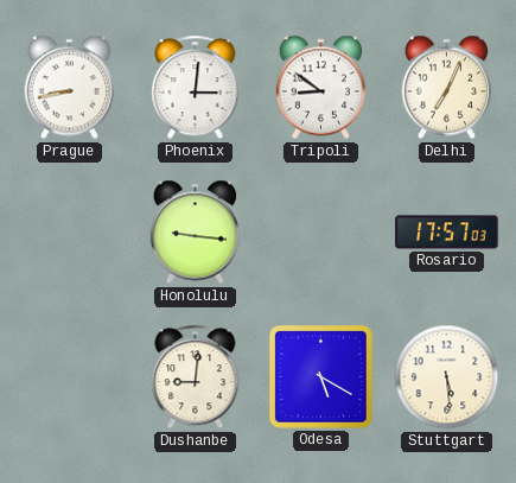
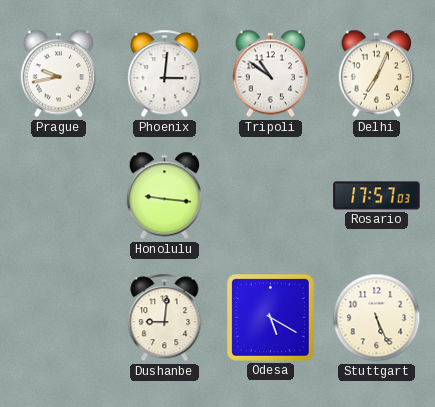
Prague: 8:43 -> 9:43 (58, 74)
Tripoli: 8:51 -> 10:51 (270, 74)
Stuttgart: 5:29 -> 5:26 (377, 318)
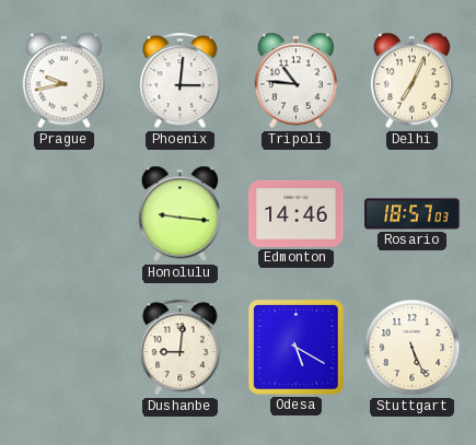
Tripoli: 10:51 -> 10:46 (295, 81)
Edmonton: none -> 14:46 (297, 213)
Rosario: 17:57 -> 18:57 (413, 214)
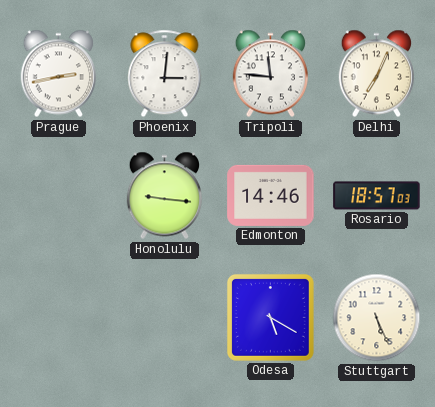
Prague: 9:43 -> 2:43 (58, 74)
Tripoli: 10:46 -> 11:46 (270, 74)
Dushanbe: 9:01 -> none (181, 348)
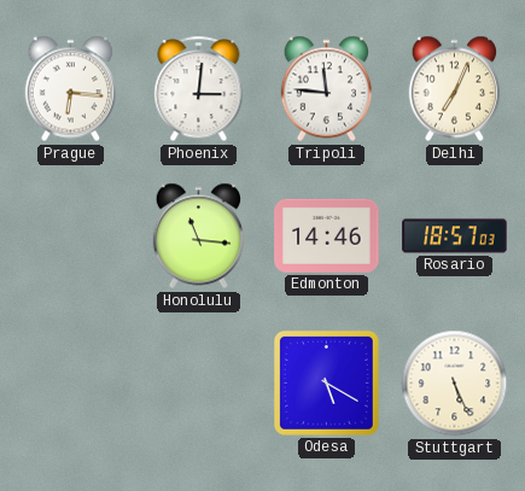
Prague: 2:43 -> 6:16 (70, 89)
Honolulu: 9:16 -> 11:16 (198, 236)
